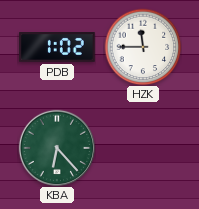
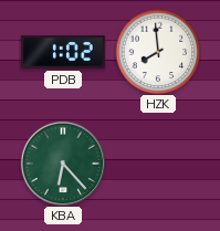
HZK: 11:45 -> 7:59 (158, 52)
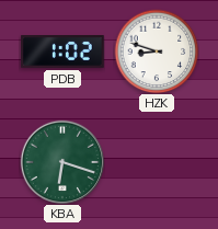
HZK: 7:59 -> 8:48 (157, 51)
KBA: 6:23 -> 6:18 (61, 161)
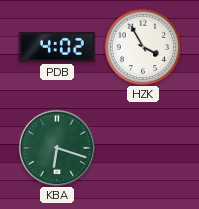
PDB: 1:02 -> 4:02 (57, 48)
HZK: 8:48 -> 3:55 (143, 47)
